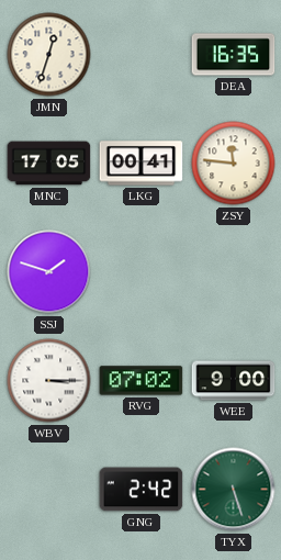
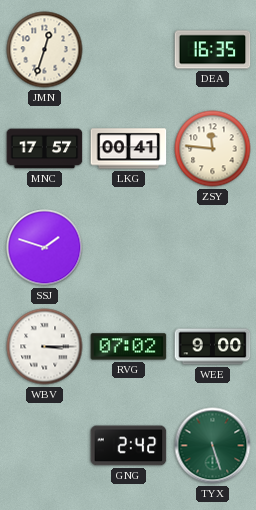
MNC: 17:05 -> 17:57 (45, 149)
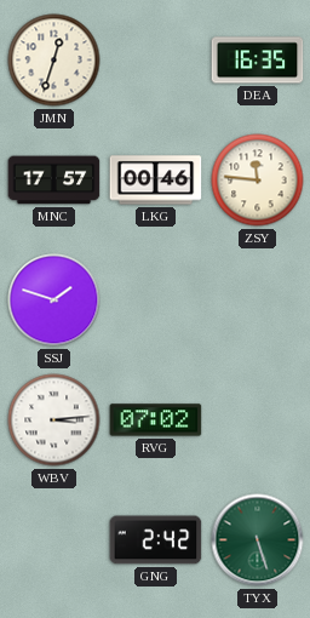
LKG: 00:41 -> 00:46 (156, 181)
WBV: 3:15 -> 3:14 (54, 420)
WEE: 9:00 -> none (213, 347)
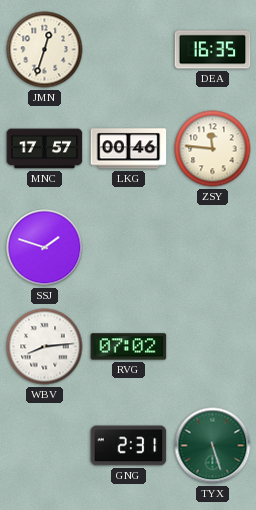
WBV: 3:14 -> 8:14 (45, 347)
GNG: 2:42 -> 2:31 (129, 446)
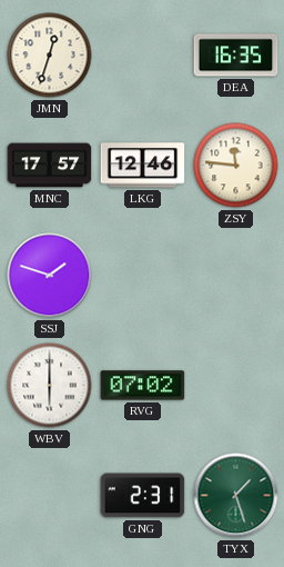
LKG: 00:46 -> 12:46 (143, 166)
WBV: 8:14 -> 6:00 (50, 386)
TYX: 5:27 -> 1:27 (236, 496)
